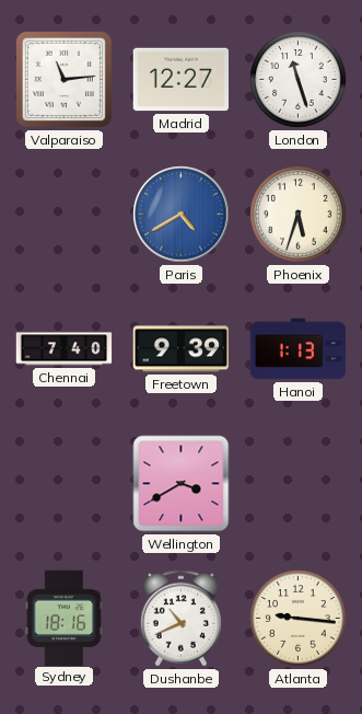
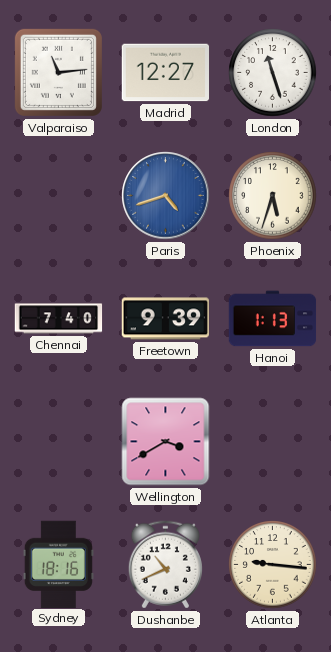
Paris: 4:40 -> 4:42 (166, 196)
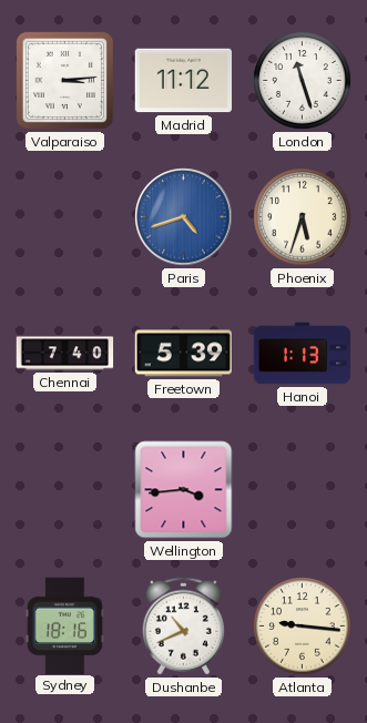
Valparaiso: 11:14 -> 3:14 (64, 80)
Madrid: 12:27 -> 11:12 (184, 81)
Freetown: 9:39 -> 5:39 (184, 354)
Wellington: 3:40 -> 3:44 (184, 490)
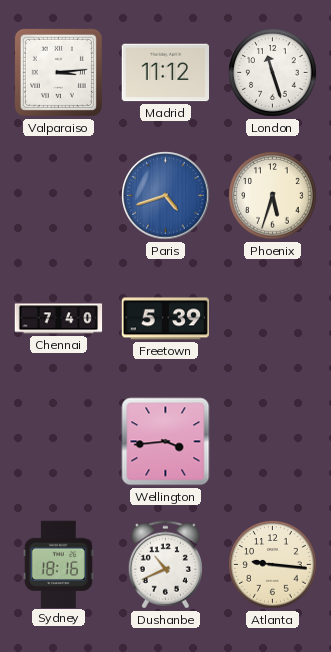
Hanoi: 1:13 -> none (303, 354)
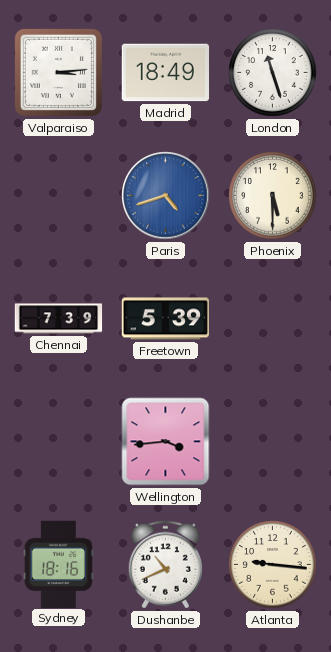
Madrid: 11:12 -> 18:49 (166, 73)
Phoenix: 5:33 -> 5:30 (273, 196)
Chennai: 7:40 -> 7:39 (59, 319)
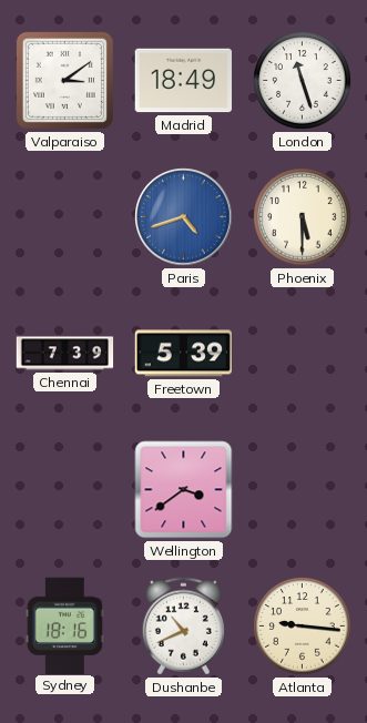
Valparaiso: 3:14 -> 3:09 (64, 80)
Wellington: 3:44 -> 3:39 (184, 490)
